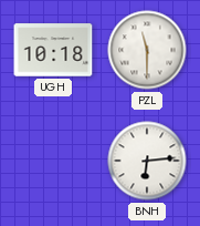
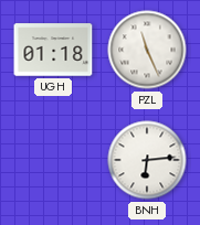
UGH: 10:18 -> 01:18 (53, 50)
PZL: 11:30 -> 11:26 (147, 50)
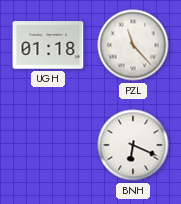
PZL: 11:26 -> 11:23 (133, 45)
BNH: 6:14 -> 6:19 (133, 145)
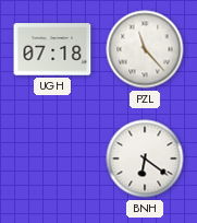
UGH: 01:18 -> 07:18 (52, 49)
BNH: 6:19 -> 6:21 (145, 159)
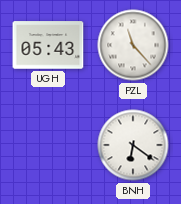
UGH: 07:18 -> 05:43 (48, 45)
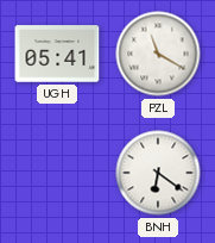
UGH: 05:43 -> 05:41 (57, 54)
PZL: 11:23 -> 11:20 (158, 54)
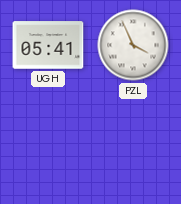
PZL: 11:20 -> 3:56 (133, 45)
BNH: 6:21 -> none (158, 173)
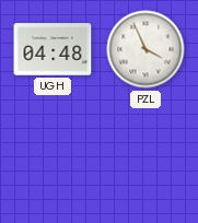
UGH: 05:41 -> 04:48 (53, 49)
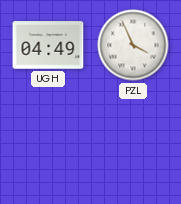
UGH: 04:48 -> 04:49 (48, 45)
